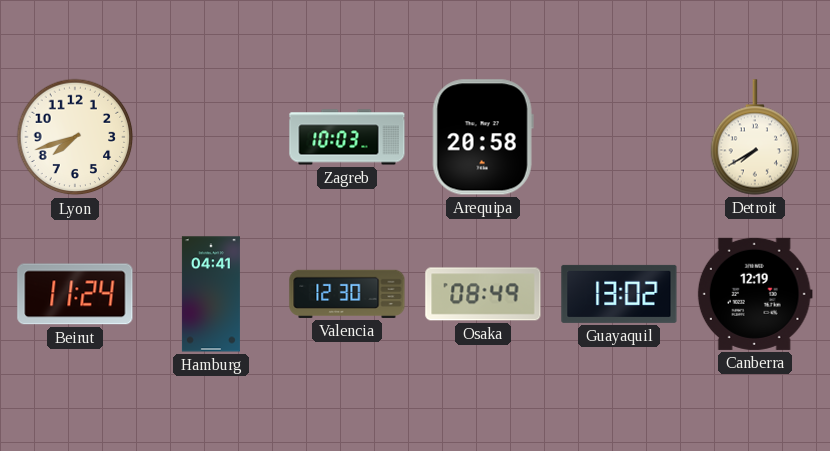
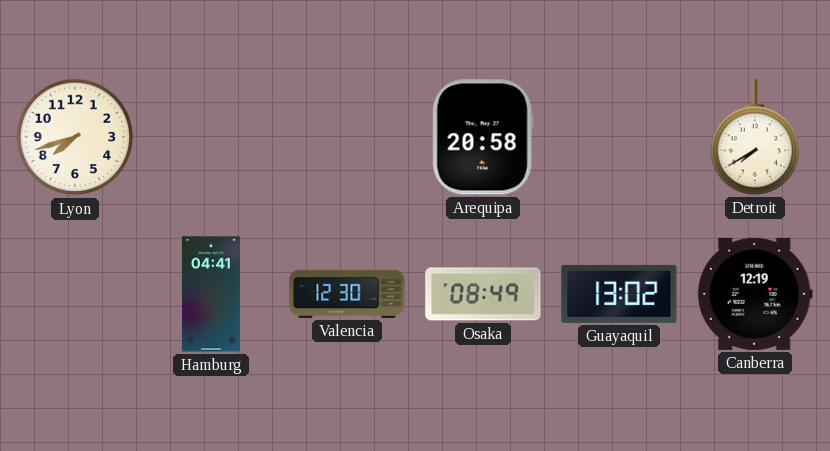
Zagreb: 10:03 -> none (347, 137)
Beirut: 11:24 -> none (75, 294)
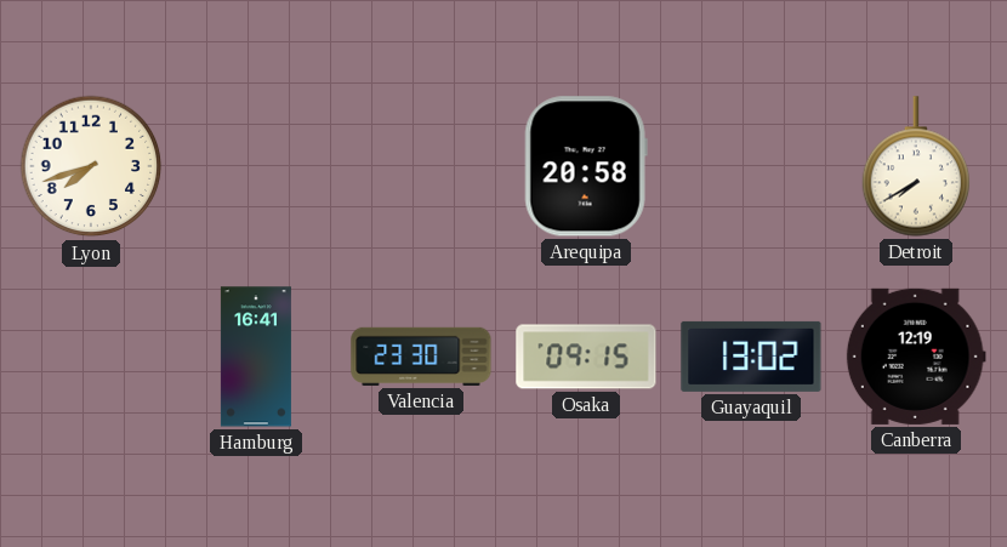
Hamburg: 04:41 -> 16:41 (256, 357)
Valencia: 12:30 -> 23:30 (421, 357)
Osaka: 08:49 -> 09:15 (586, 357)
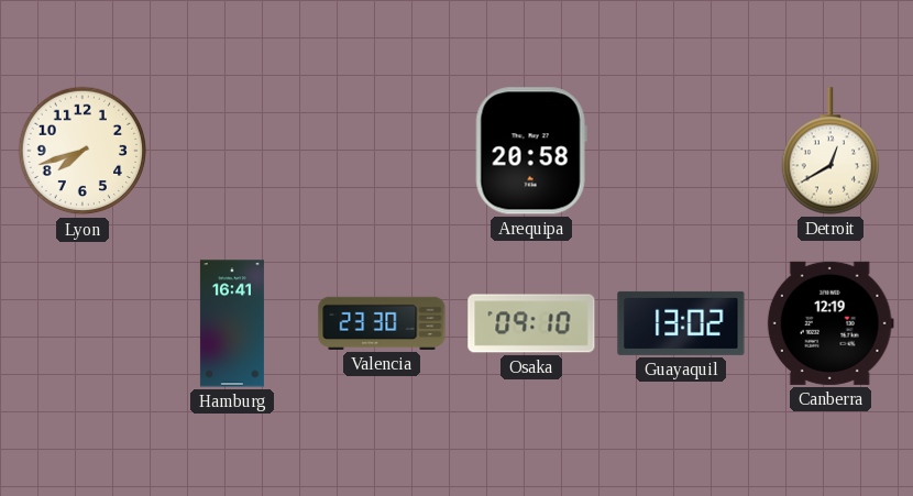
Detroit: 7:40 -> 12:40 (831, 151)
Osaka: 09:15 -> 09:10 (531, 323)
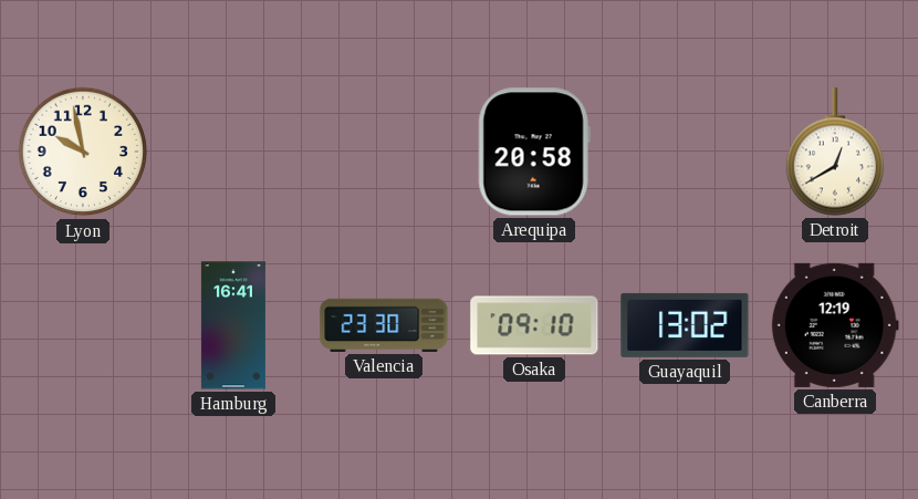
Lyon: 7:42 -> 9:58 (83, 152)
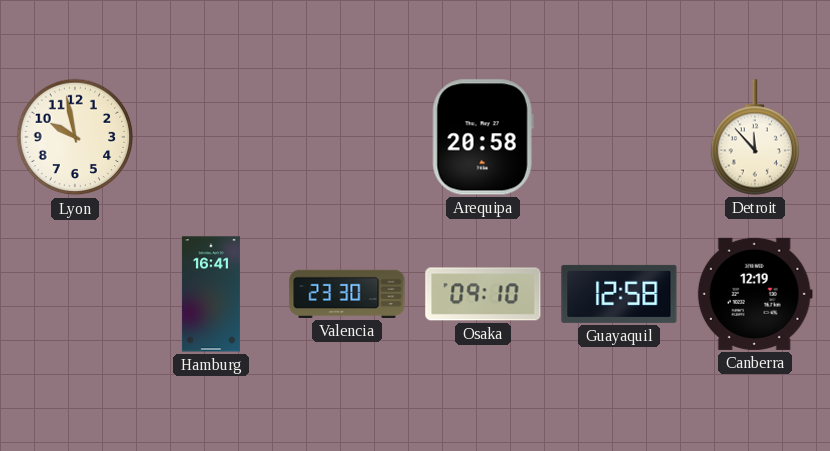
Detroit: 12:40 -> 11:53 (755, 137)
Guayaquil: 13:02 -> 12:58 (619, 294)
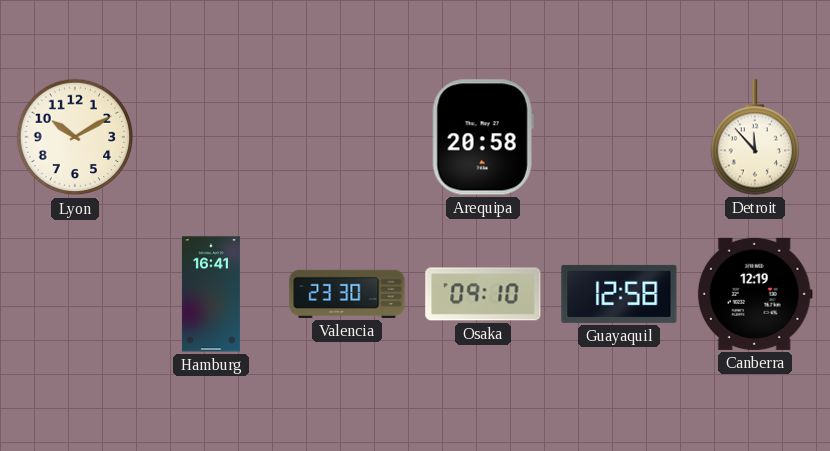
Lyon: 9:58 -> 10:10 (75, 137)
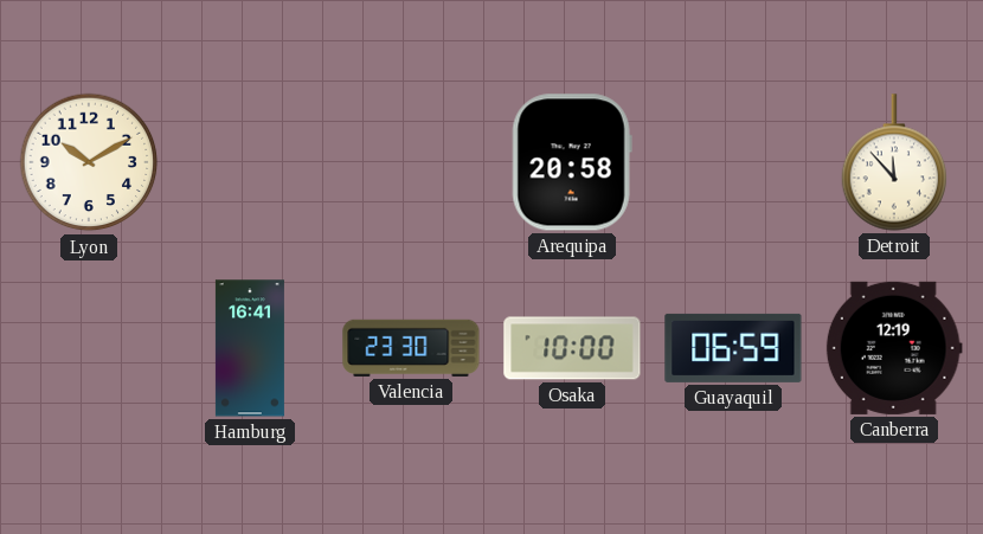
Osaka: 09:10 -> 10:00 (572, 348)
Guayaquil: 12:58 -> 06:59 (733, 348)
